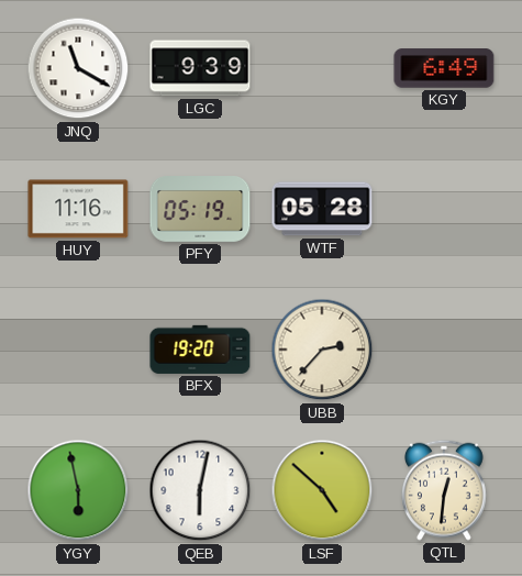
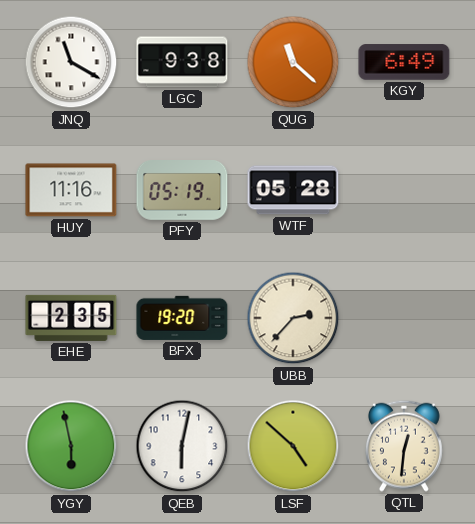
LGC: 9:39 -> 9:38 (182, 62)
QUG: none -> 11:22 (293, 62)
EHE: none -> 2:35 (71, 318)
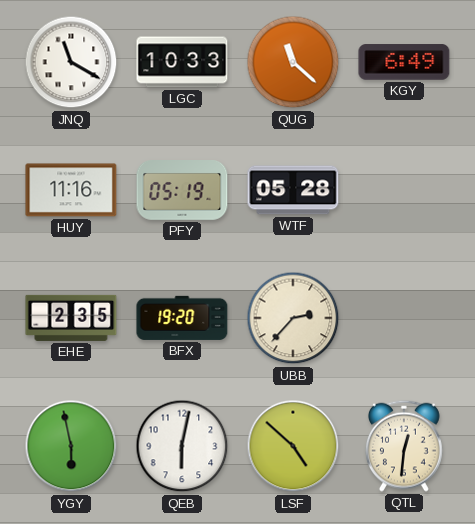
LGC: 9:38 -> 10:33 (182, 62)
